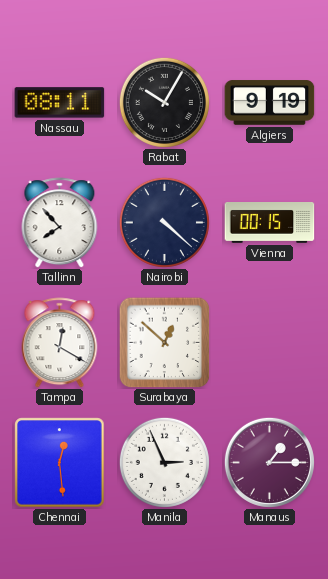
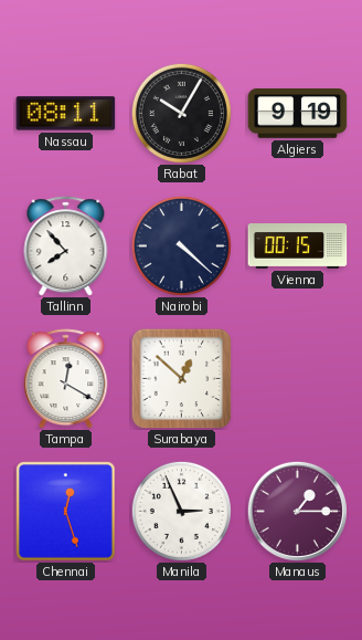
Chennai: 12:29 -> 12:27 (66, 512)
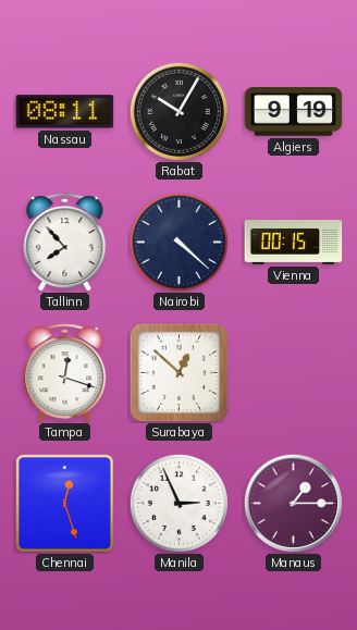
Tampa: 12:20 -> 12:18 (65, 373)
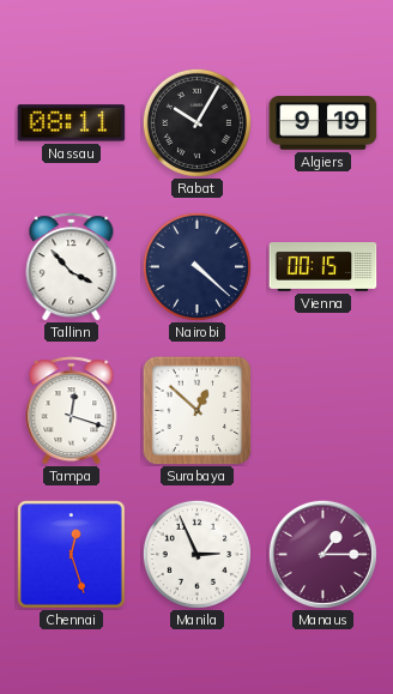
Tallinn: 7:53 -> 3:53 (72, 267)
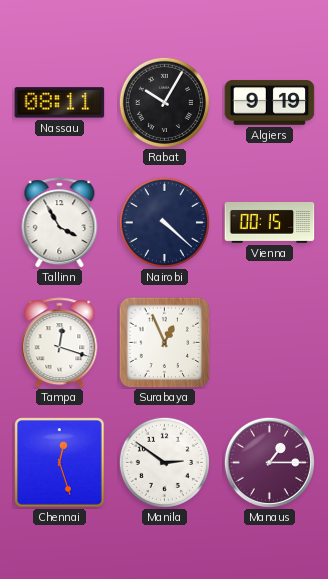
Tallinn: 3:53 -> 3:55 (60, 223)
Surabaya: 12:52 -> 12:56 (164, 342)
Manila: 2:56 -> 2:51 (164, 462)
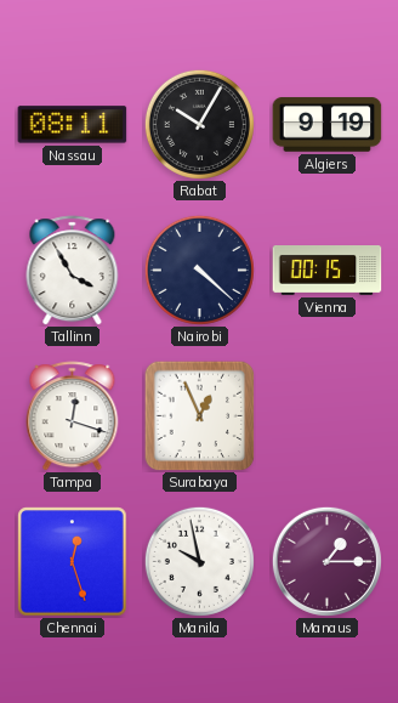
Manila: 2:51 -> 9:58 (199, 561)
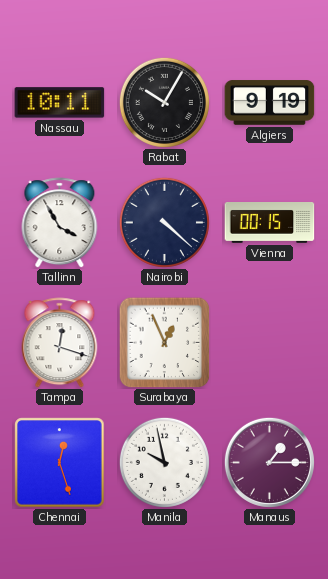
Nassau: 08:11 -> 10:11 (60, 103)
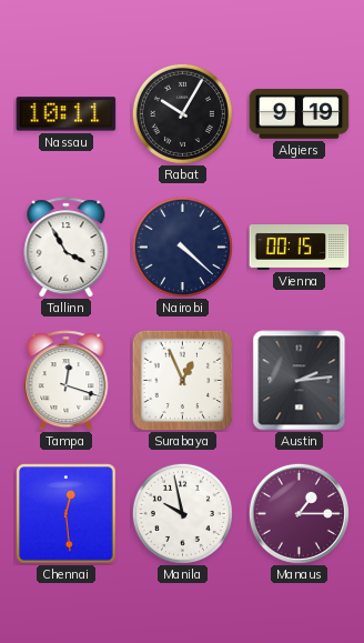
Austin: none -> 2:14 (300, 381)
Chennai: 12:27 -> 12:29 (67, 514)
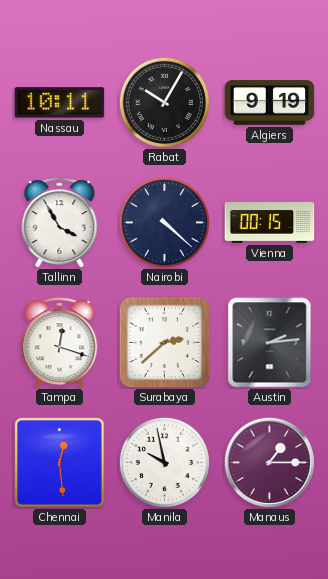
Surabaya: 12:56 -> 2:38 (164, 342)
